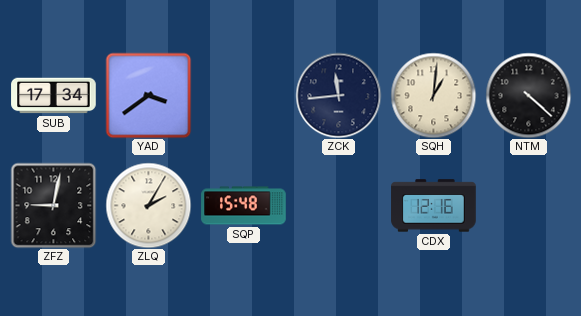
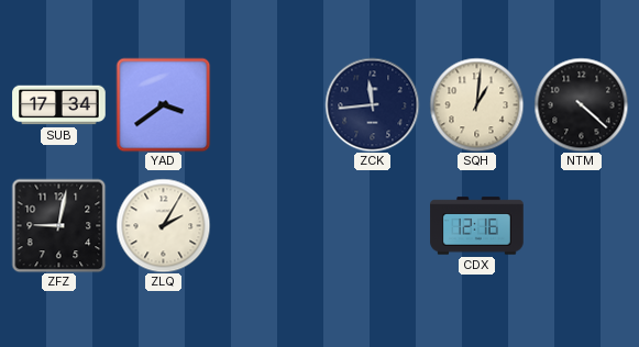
SQP: 15:48 -> none (244, 206)
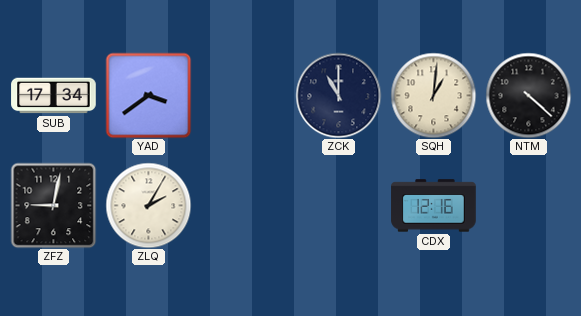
ZCK: 11:44 -> 11:00 (338, 95)
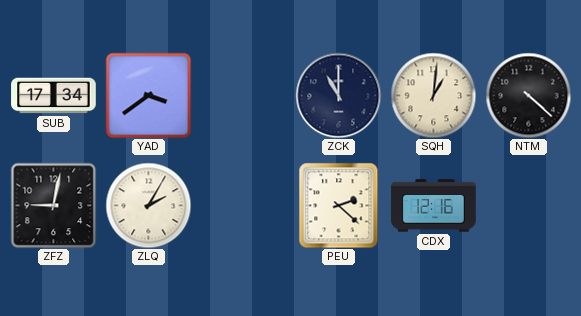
PEU: none -> 2:22 (339, 205)
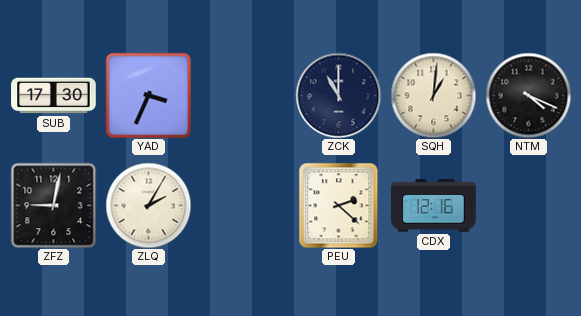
SUB: 17:34 -> 17:30 (54, 96)
YAD: 3:39 -> 3:34 (148, 95)
NTM: 4:22 -> 4:19 (528, 95)
